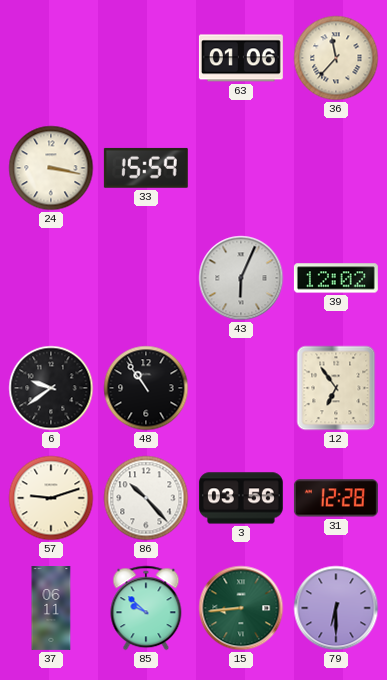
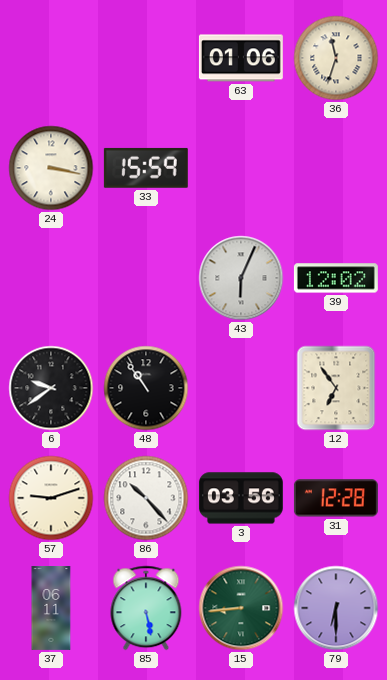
36: 11:37 -> 11:33 (336, 58)
85: 9:52 -> 5:28 (146, 608)
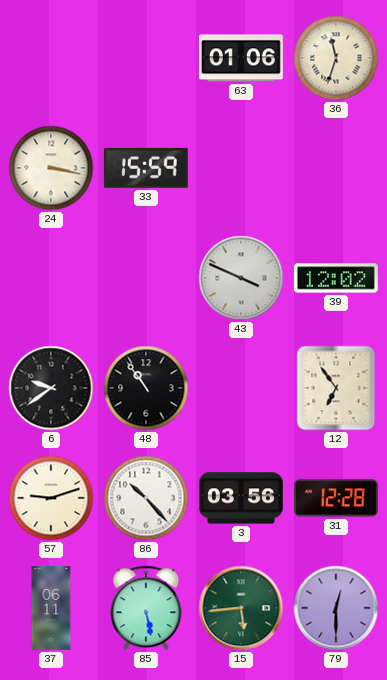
43: 6:04 -> 3:49 (241, 278)
15: 8:44 -> 5:44 (241, 608)
79: 6:30 -> 12:30 (336, 608)
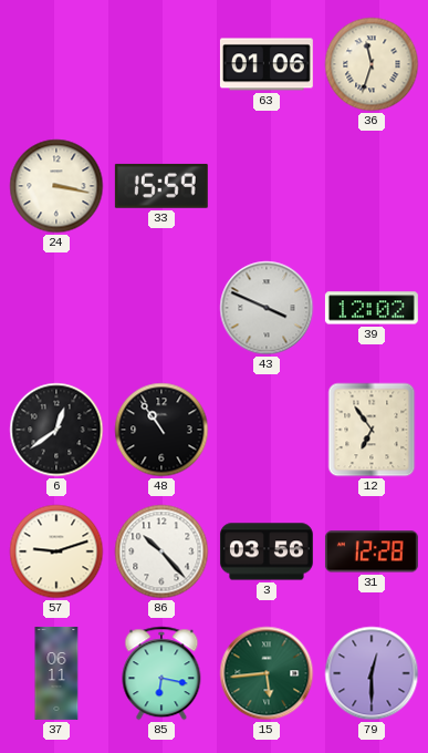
6: 9:39 -> 12:39 (56, 430)
85: 5:28 -> 6:17 (161, 673)
